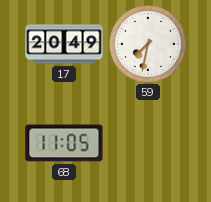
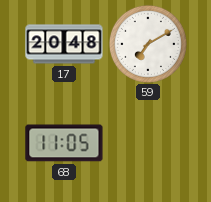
17: 20:49 -> 20:48 (64, 44)
59: 7:32 -> 7:10 (148, 44)
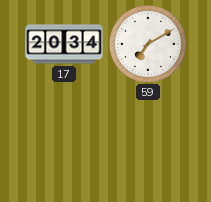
17: 20:48 -> 20:34 (64, 44)
68: 11:05 -> none (64, 143)
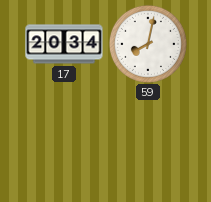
59: 7:10 -> 8:02 (148, 44)
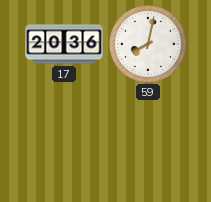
17: 20:34 -> 20:36 (64, 44)
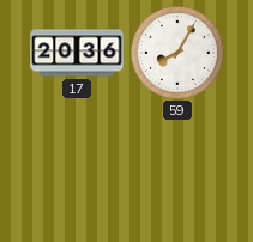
59: 8:02 -> 8:05 (177, 53)
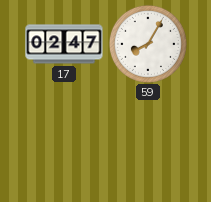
17: 20:36 -> 02:47 (64, 44)
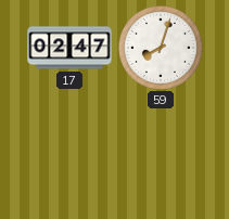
59: 8:05 -> 8:03 (161, 48)
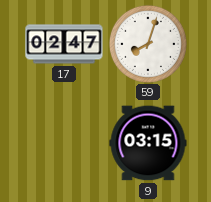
9: none -> 03:15 (148, 143)
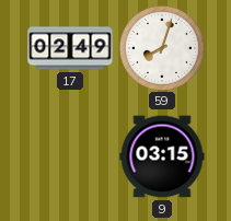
17: 02:47 -> 02:49 (70, 48)
